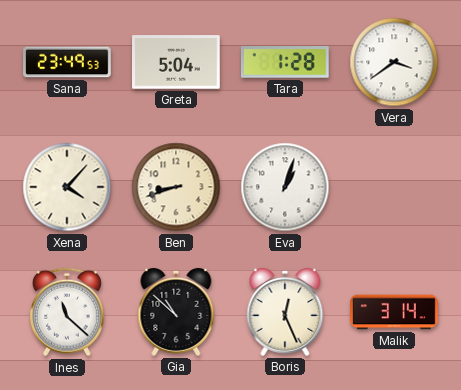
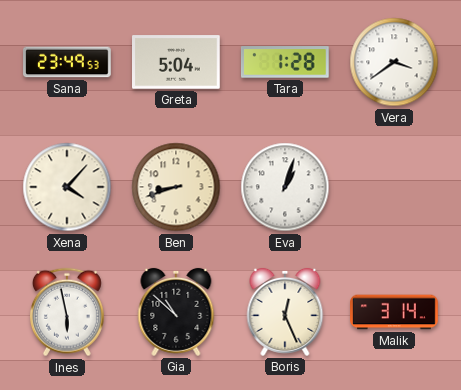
Ines: 11:22 -> 5:58 (67, 312)
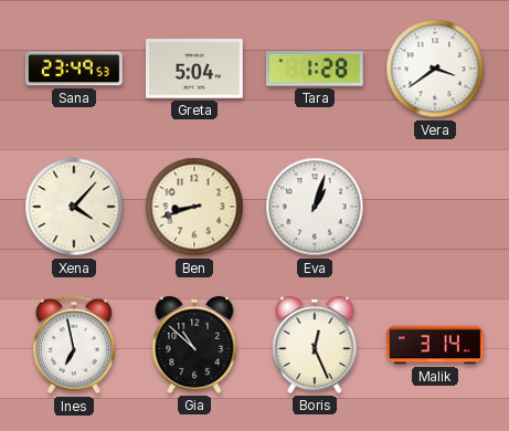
Ines: 5:58 -> 6:58 (74, 345)
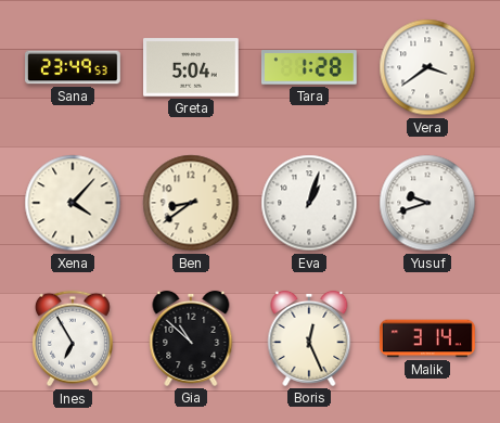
Ben: 8:42 -> 8:39 (191, 203)
Yusuf: none -> 9:42 (427, 203)
Ines: 6:58 -> 6:55 (73, 338)
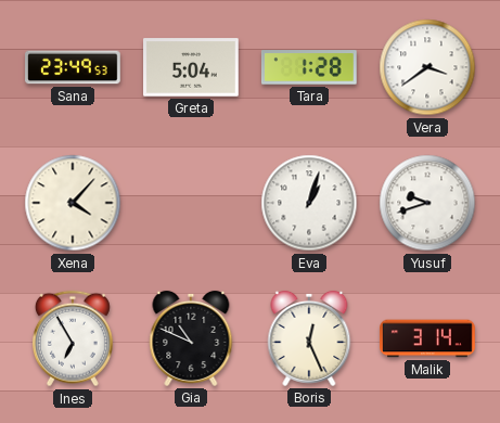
Ben: 8:39 -> none (191, 203)
Gia: 10:52 -> 10:49 (191, 338)
